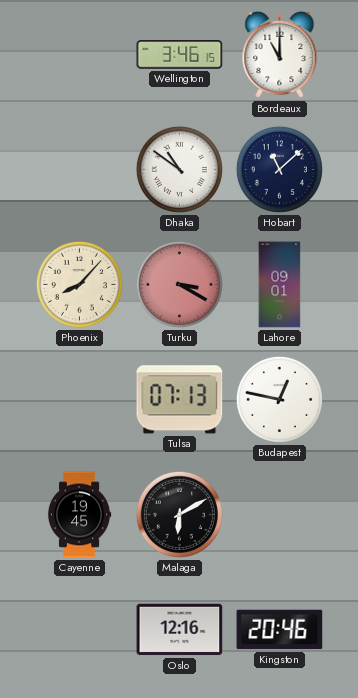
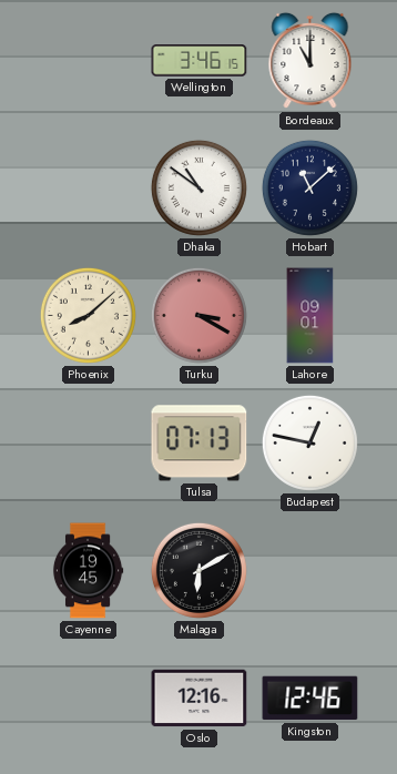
Phoenix: 8:07 -> 8:08 (88, 315)
Kingston: 20:46 -> 12:46 (311, 699)
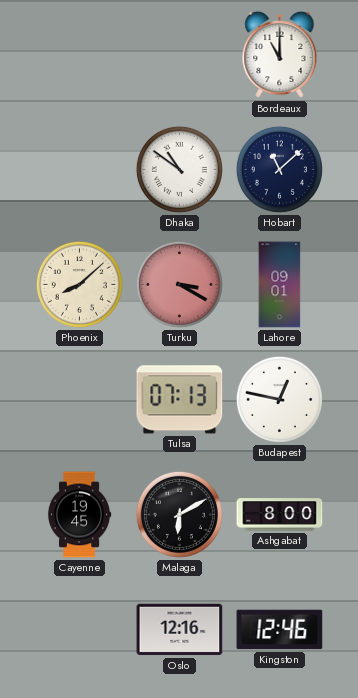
Wellington: 3:46 -> none (200, 61)
Ashgabat: none -> 8:00 (280, 515)
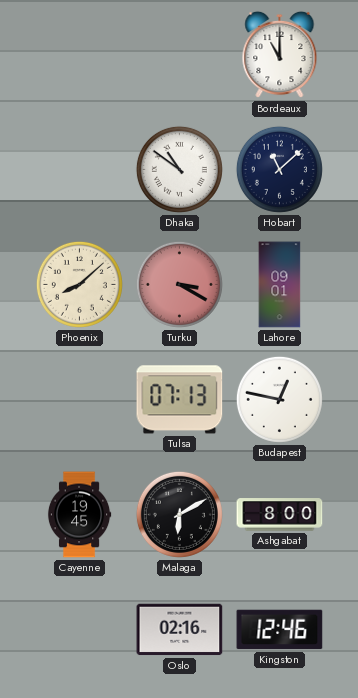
Oslo: 12:16 -> 02:16 (180, 630)
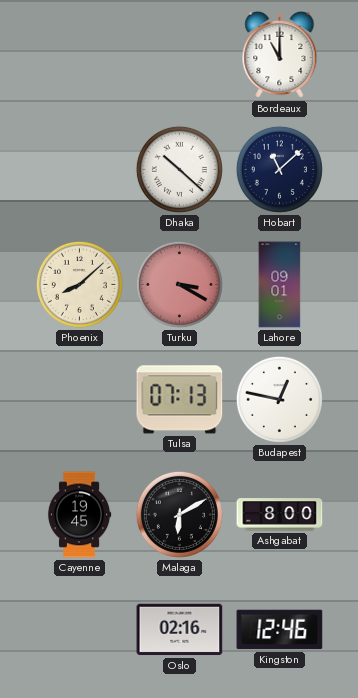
Dhaka: 10:51 -> 10:22 (179, 169)
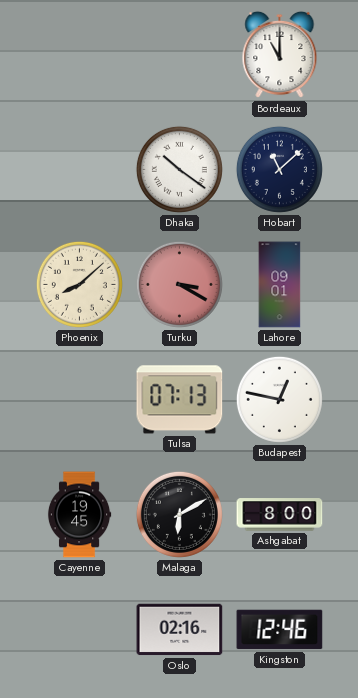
Dhaka: 10:22 -> 10:21 (179, 169)
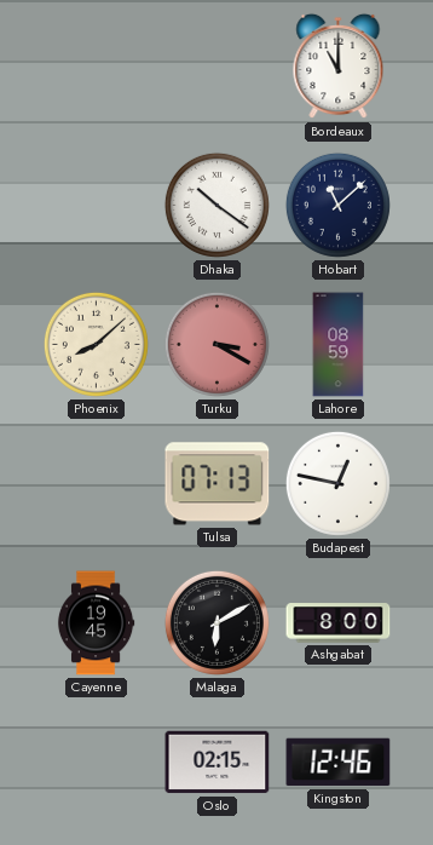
Lahore: 09:01 -> 08:59 (339, 345)
Oslo: 02:16 -> 02:15 (218, 763)
